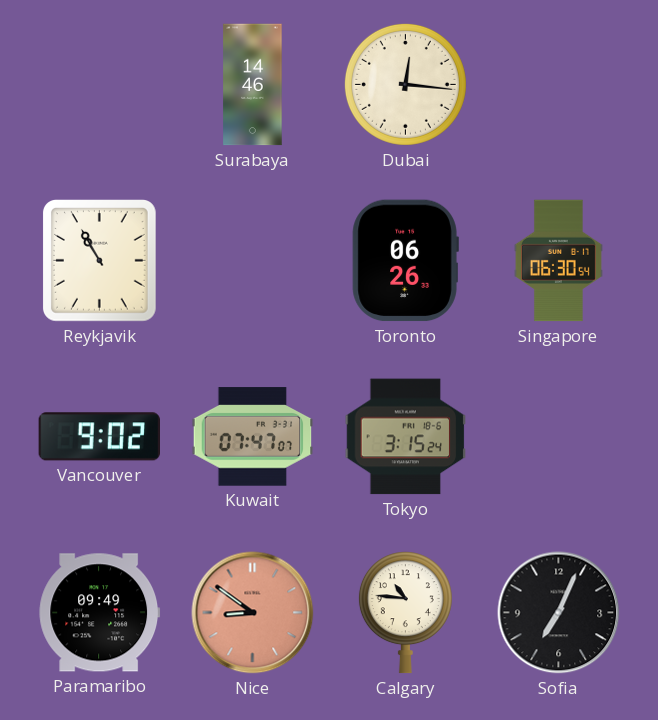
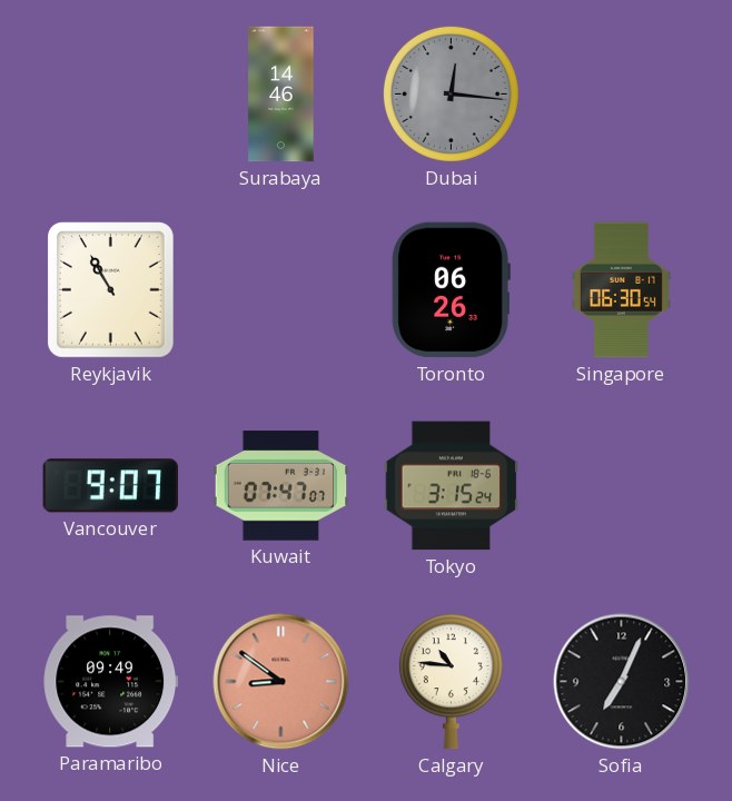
Dubai dial: cream -> grey (451, 93)
Vancouver: 9:02 -> 9:07 (110, 486)
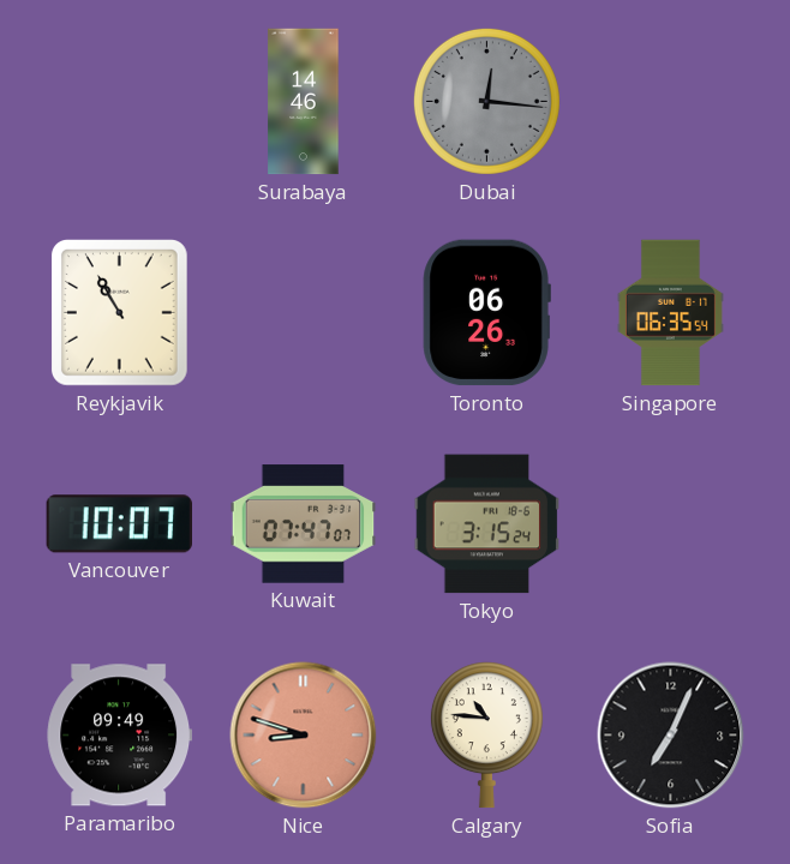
Singapore: 06:30 -> 06:35 (670, 313)
Vancouver: 9:07 -> 10:07 (119, 524)
Nice: 8:51 -> 8:48 (304, 736)
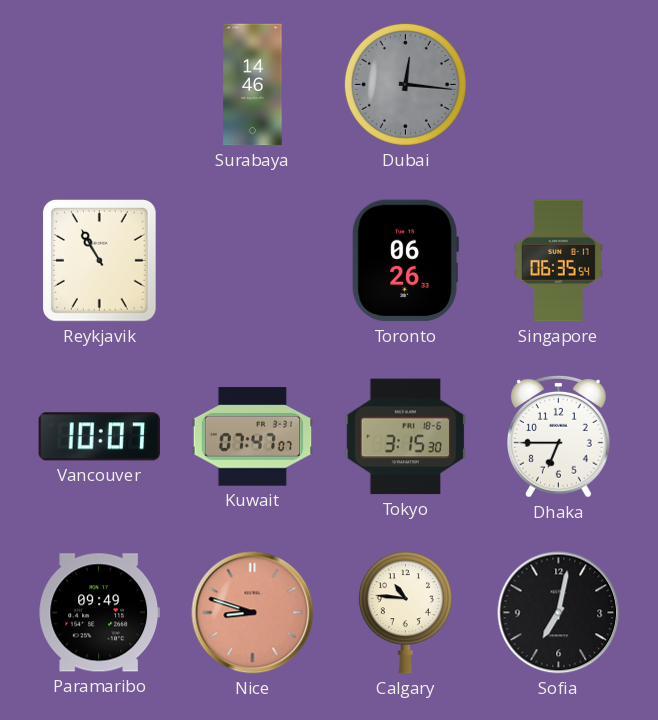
Tokyo: 3:15:24 -> 3:15:30 (406, 437)
Dhaka: none -> 6:45 (559, 437)
Sofia: 7:04 -> 7:02 (559, 613)
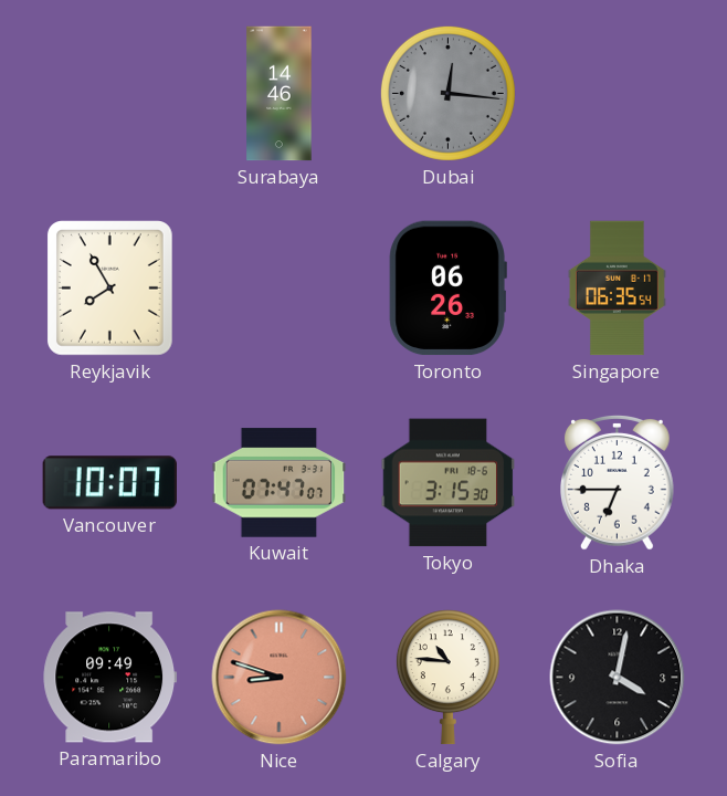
Reykjavik: 10:55 -> 7:55 (109, 289)
Sofia: 7:02 -> 4:02 (618, 678)
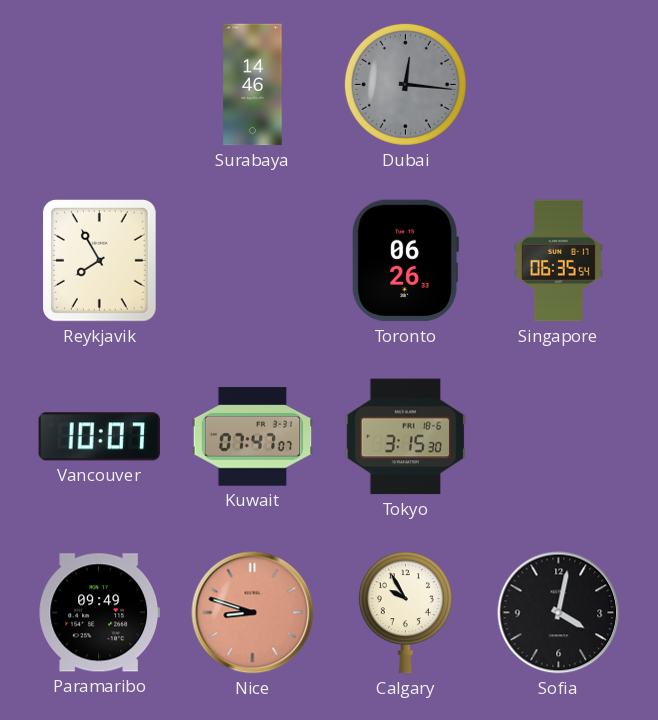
Dhaka: 6:45 -> none (618, 483)
Calgary: 10:46 -> 9:55 (405, 613)
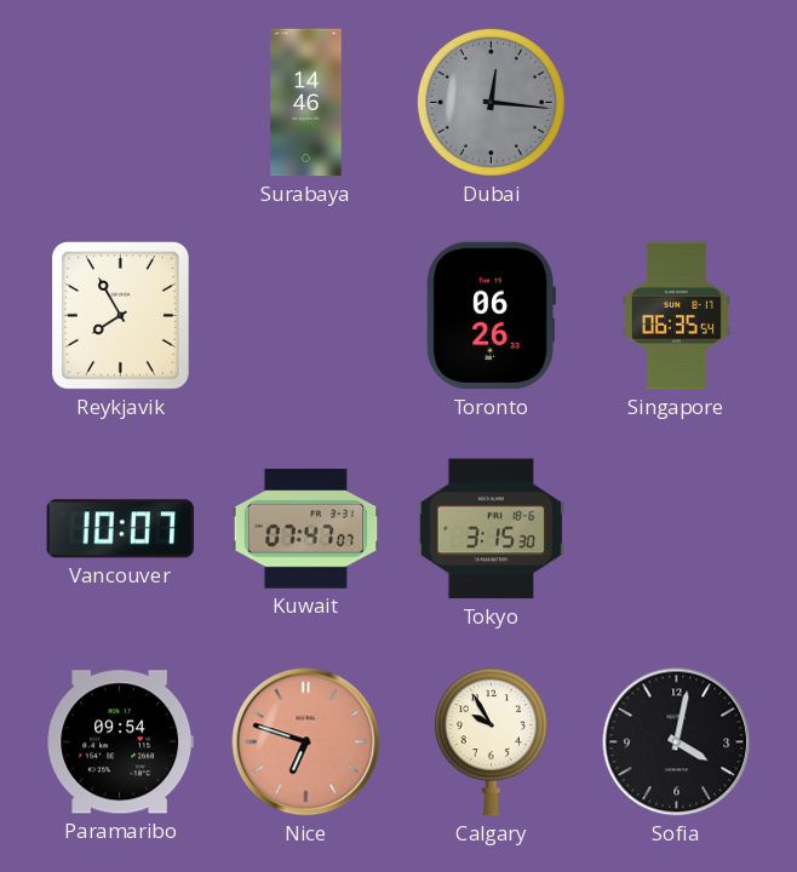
Paramaribo: 09:49 -> 09:54 (121, 742)
Nice: 8:48 -> 6:48 (306, 742)
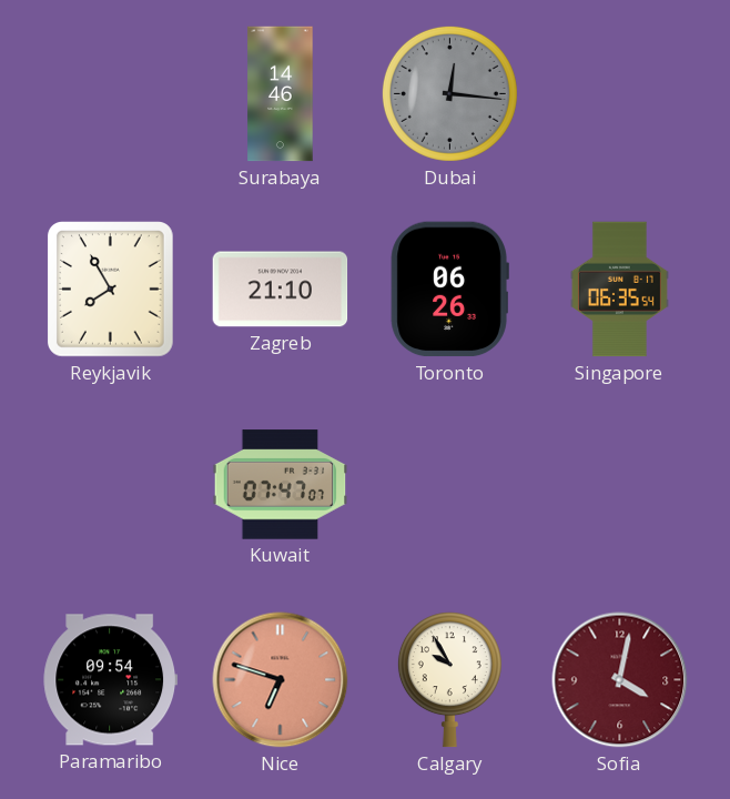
Zagreb: none -> 21:10 (281, 290)
Vancouver: 10:07 -> none (120, 529)
Tokyo: 3:15 -> none (492, 529)
Sofia dial: black -> burgundy (620, 680)
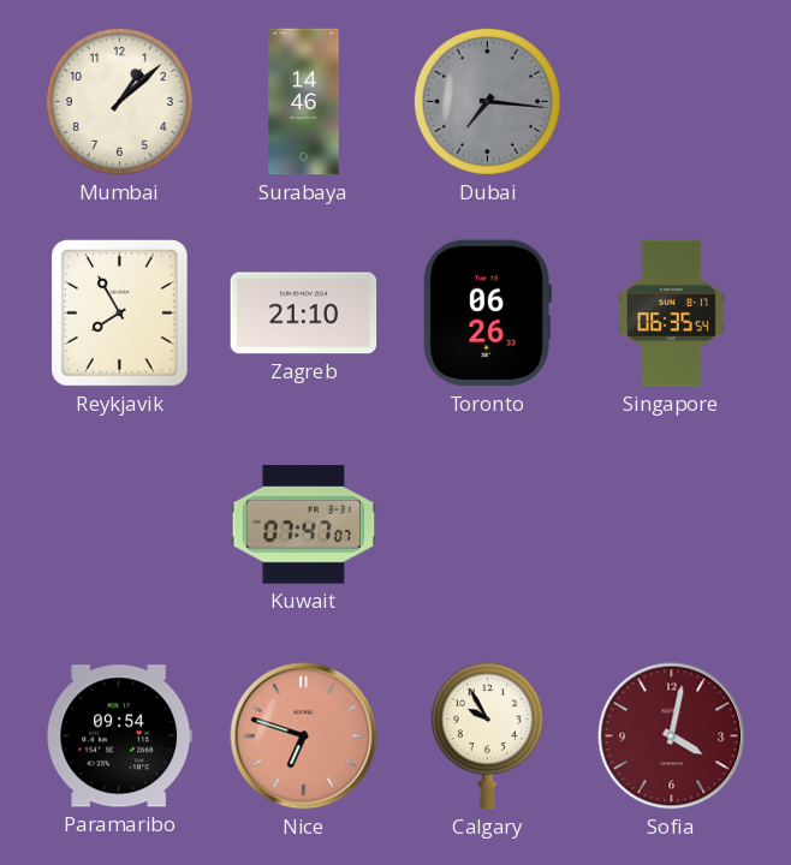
Mumbai: none -> 1:08 (119, 101)
Dubai: 12:16 -> 7:16 (487, 101)
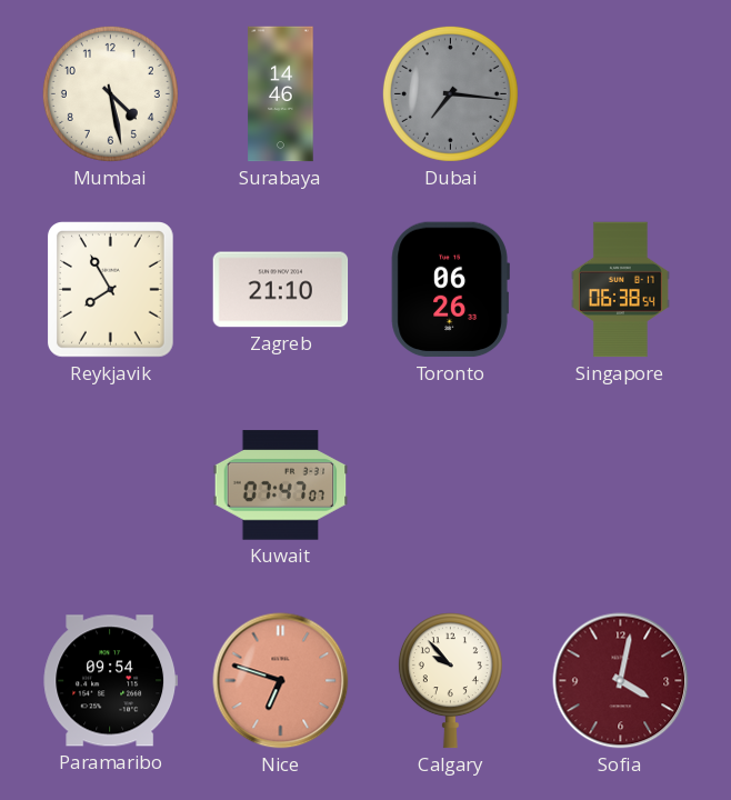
Mumbai: 1:08 -> 4:28 (110, 93)
Singapore: 06:35 -> 06:38 (620, 290)
Calgary: 9:55 -> 9:53 (450, 681)
